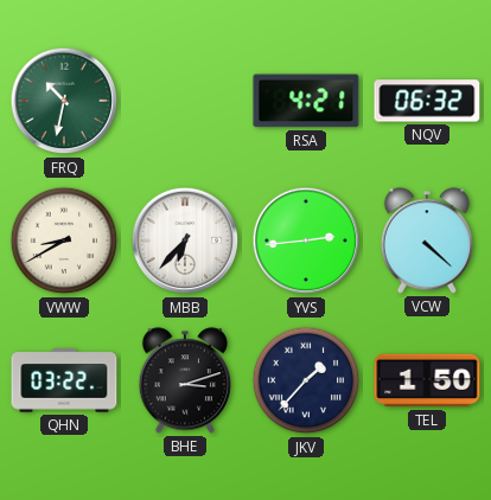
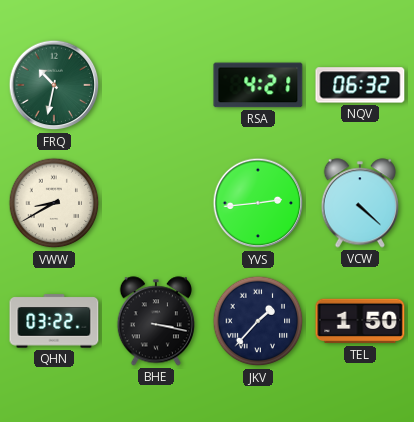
MBB: 6:37 -> none (185, 241)
BHE: 3:12 -> 3:17 (155, 321)
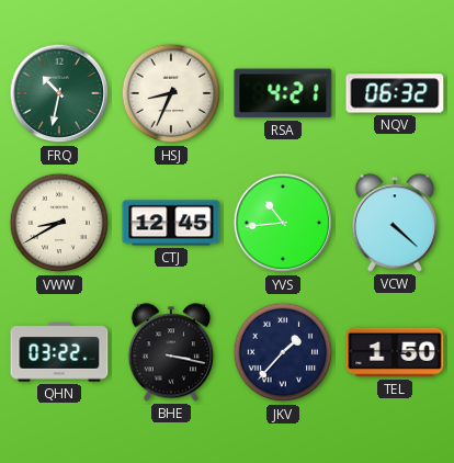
HSJ: none -> 8:34 (171, 93)
CTJ: none -> 12:45 (171, 223)
YVS: 2:44 -> 10:44 (283, 223)
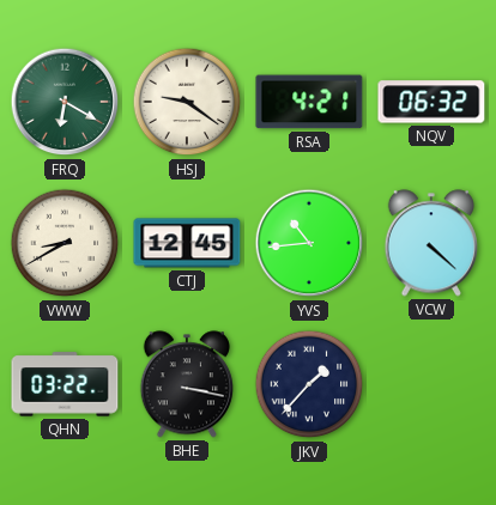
FRQ: 10:32 -> 6:20 (65, 102)
HSJ: 8:34 -> 9:21 (187, 102)
TEL: 1:50 -> none (395, 352)
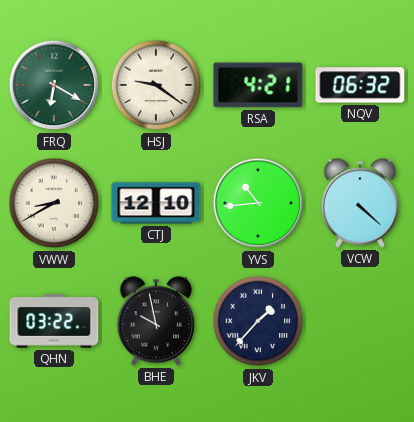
CTJ: 12:45 -> 12:10 (156, 203)
BHE: 3:17 -> 9:58 (155, 321)
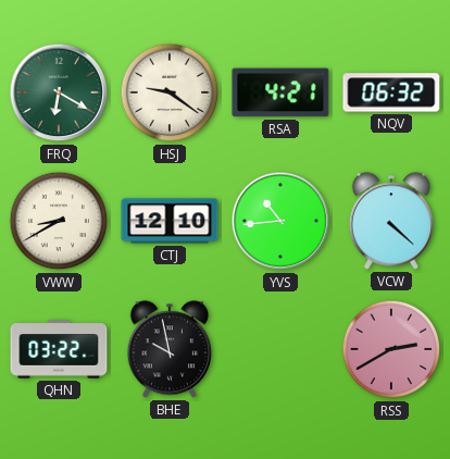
JKV: 1:37 -> none (258, 321)
RSS: none -> 2:40 (391, 349)
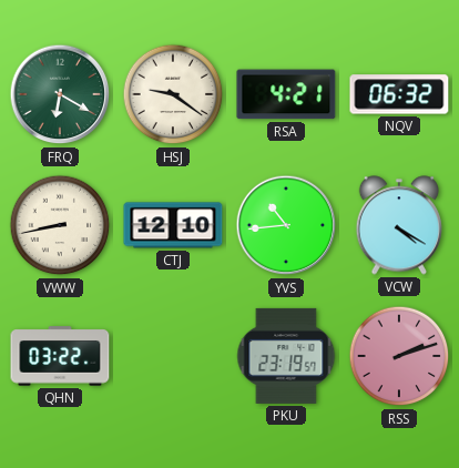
VWW: 8:40 -> 8:43 (60, 225)
VCW: 4:22 -> 4:20 (398, 225)
BHE: 9:58 -> none (168, 349)
PKU: none -> 23:19 (286, 356)
RSS: 2:40 -> 2:12 (399, 356)
